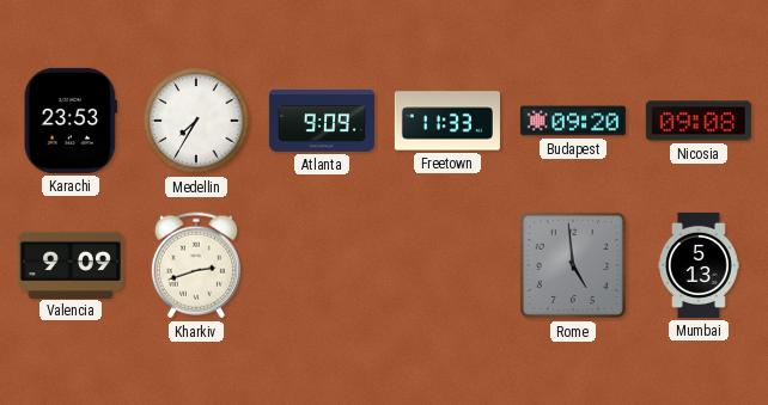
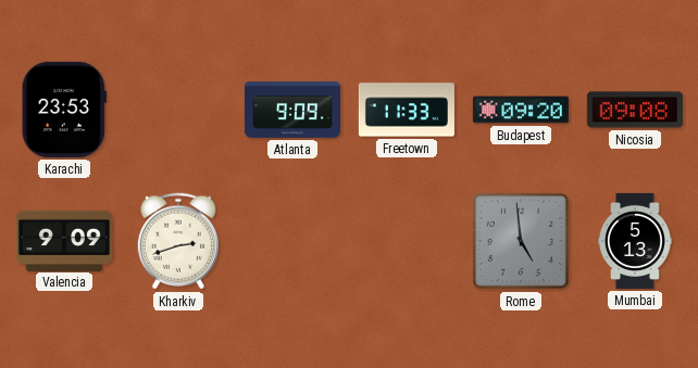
Medellin: 7:35 -> none (196, 121)
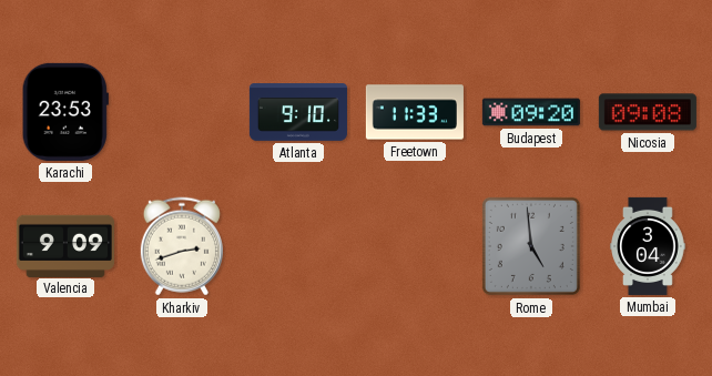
Atlanta: 9:09 -> 9:10 (298, 112)
Mumbai: 5:13 -> 3:04 (649, 246)
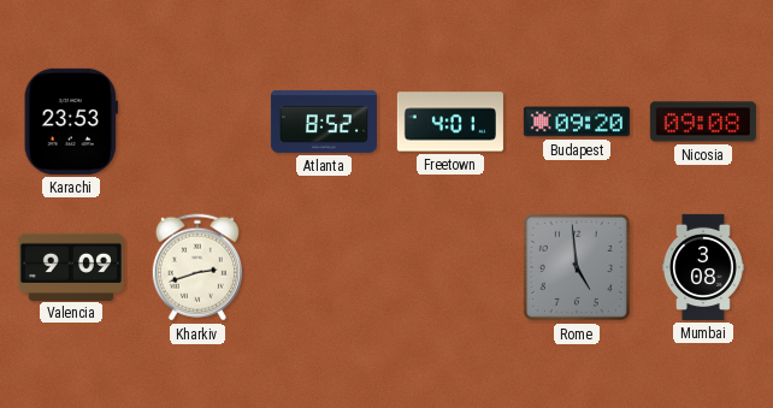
Atlanta: 9:10 -> 8:52 (324, 122)
Freetown: 11:33 -> 4:01 (450, 122)
Mumbai: 3:04 -> 3:08 (704, 267)
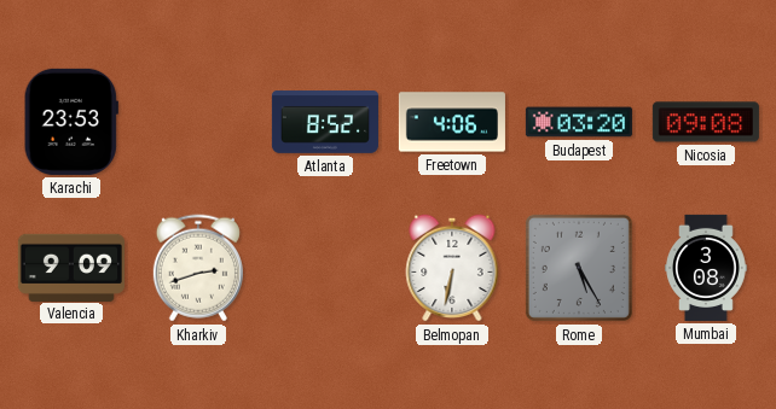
Freetown: 4:01 -> 4:06 (452, 122)
Budapest: 09:20 -> 03:20 (579, 122)
Belmopan: none -> 6:32 (452, 268)
Rome: 4:59 -> 5:25 (579, 268)
